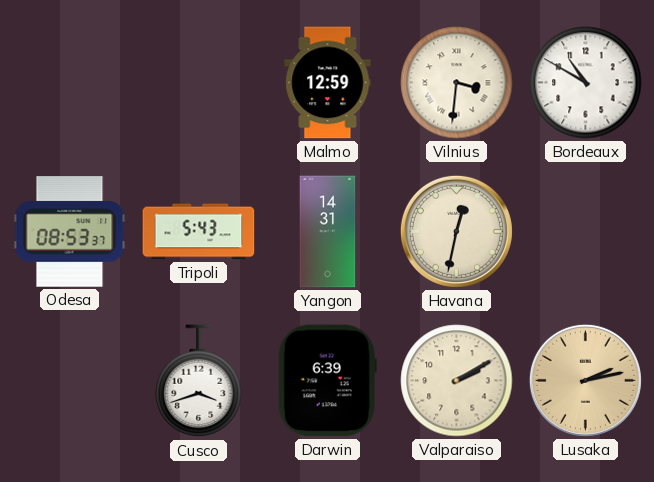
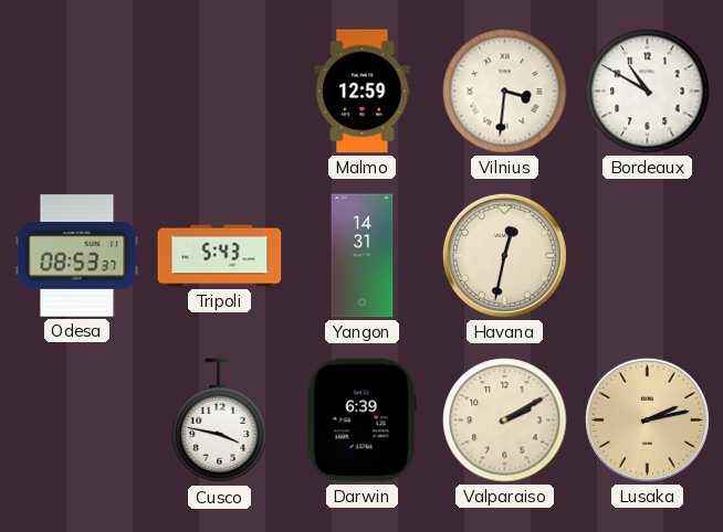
Cusco: 3:42 -> 3:47 (220, 421)
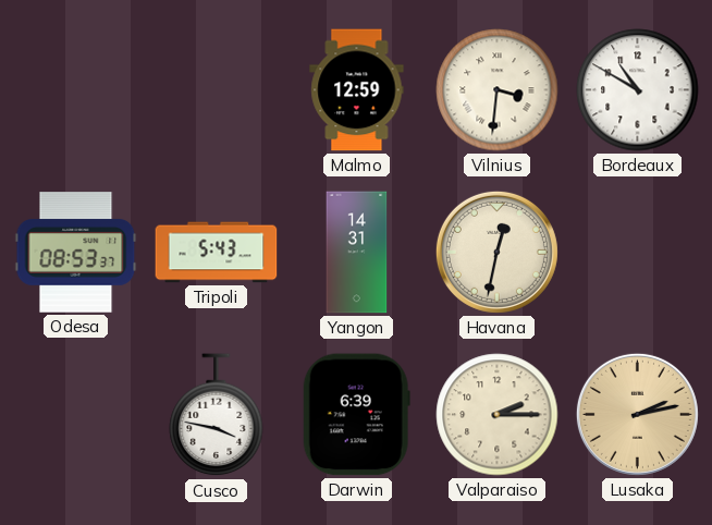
Valparaiso: 2:10 -> 2:15 (498, 415)
